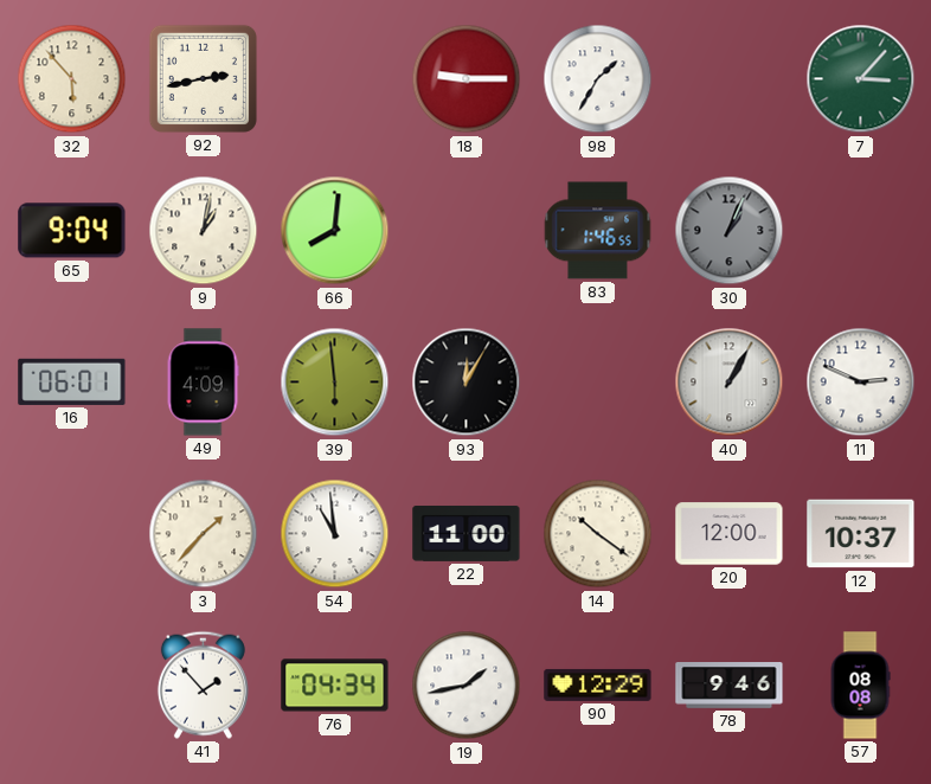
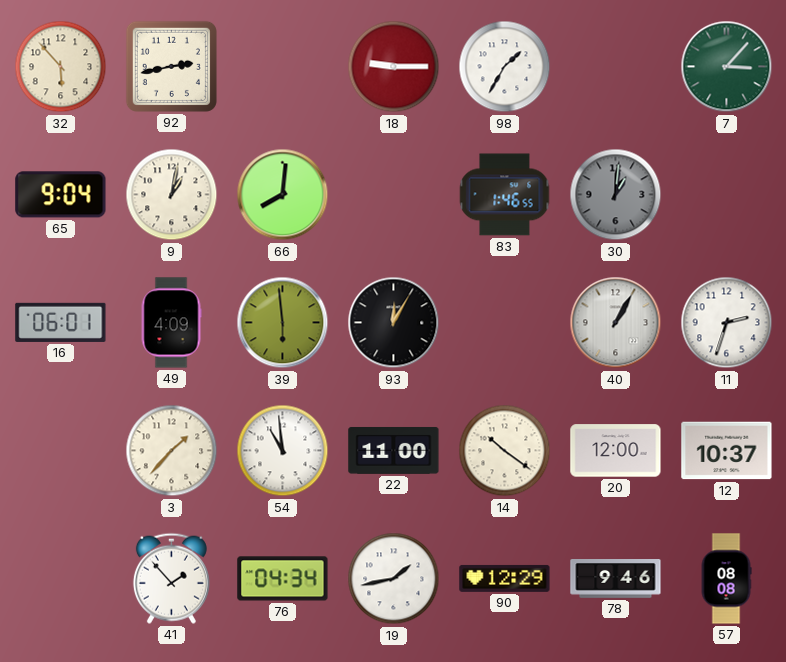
30: 1:04 -> 1:01 (616, 195)
11: 2:49 -> 2:33 (727, 323)
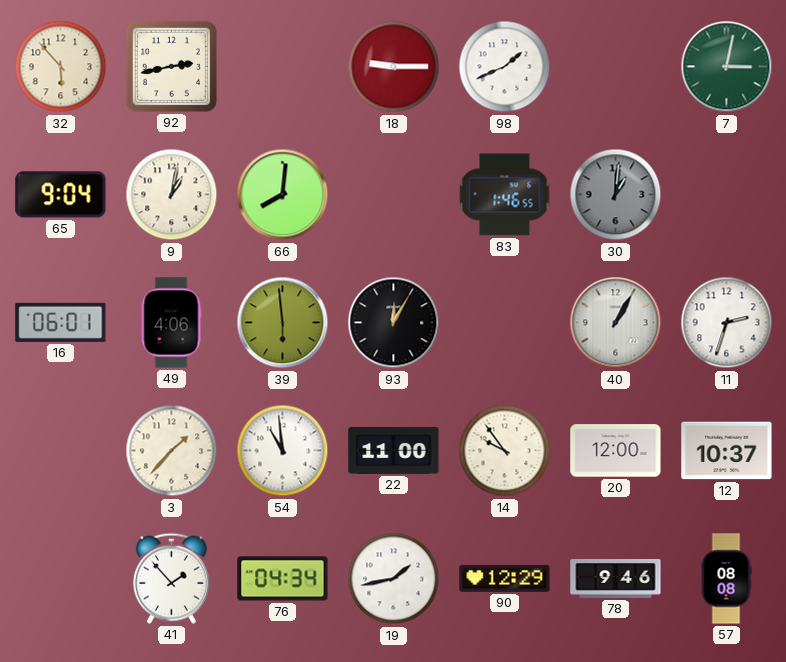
98: 1:35 -> 1:41 (505, 67)
7: 3:07 -> 3:02 (727, 67)
49: 4:09 -> 4:06 (171, 323)
14: 10:21 -> 9:54 (505, 451)
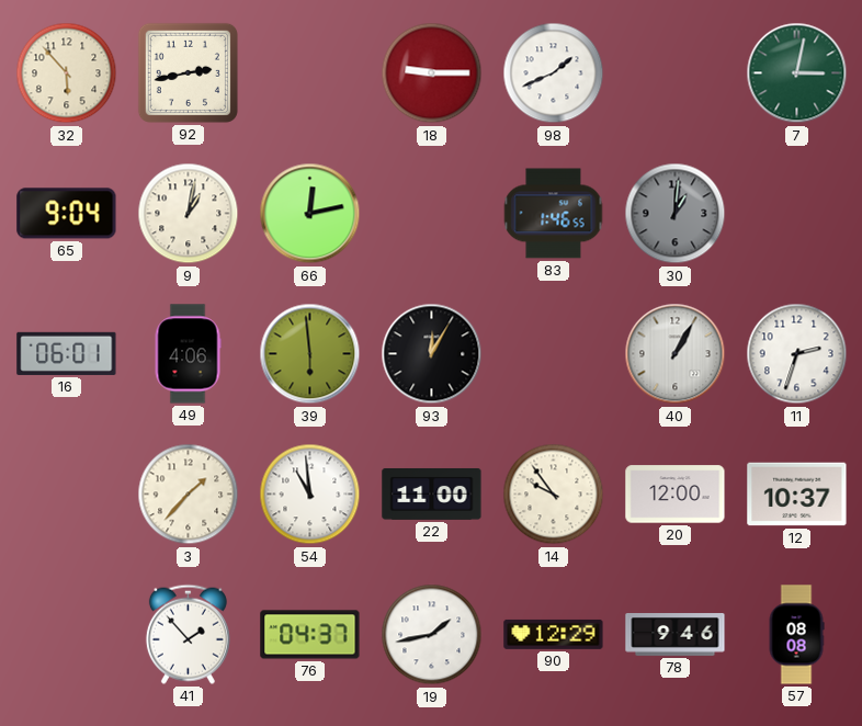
66: 8:01 -> 12:13 (310, 214)
76: 04:34 -> 04:37 (310, 635)
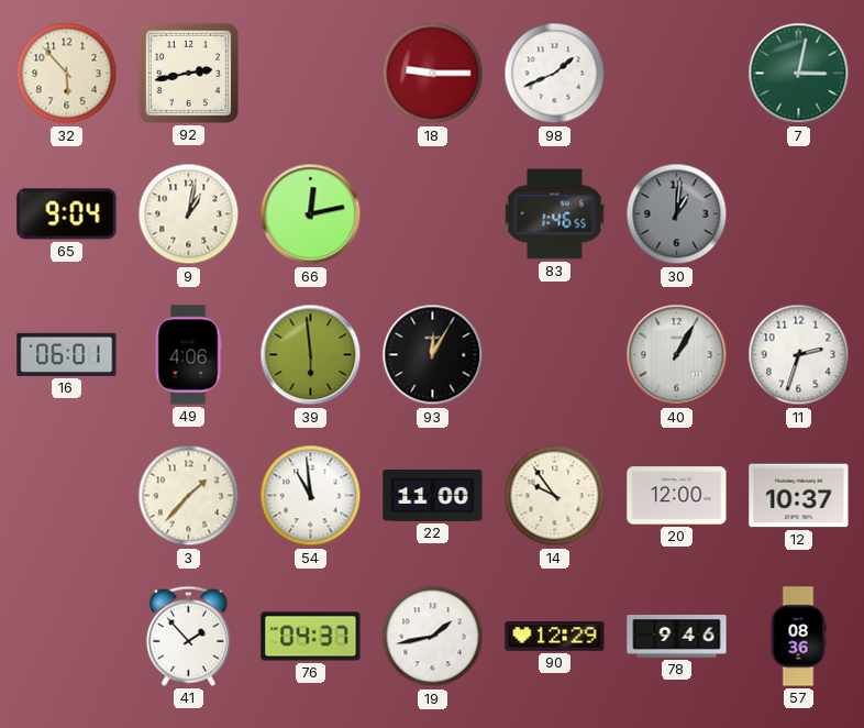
57: 08:08 -> 08:36 (798, 637)
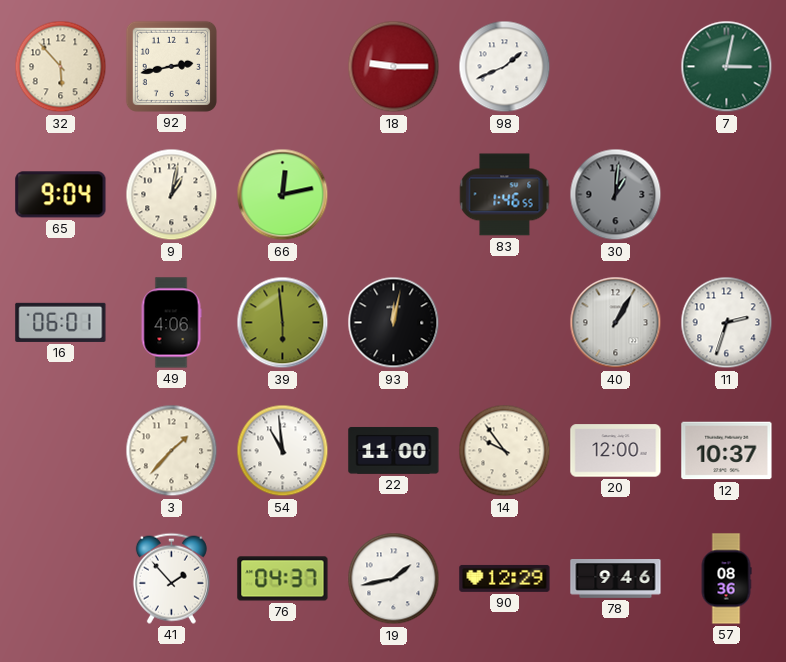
93: 12:05 -> 12:02 (394, 323)
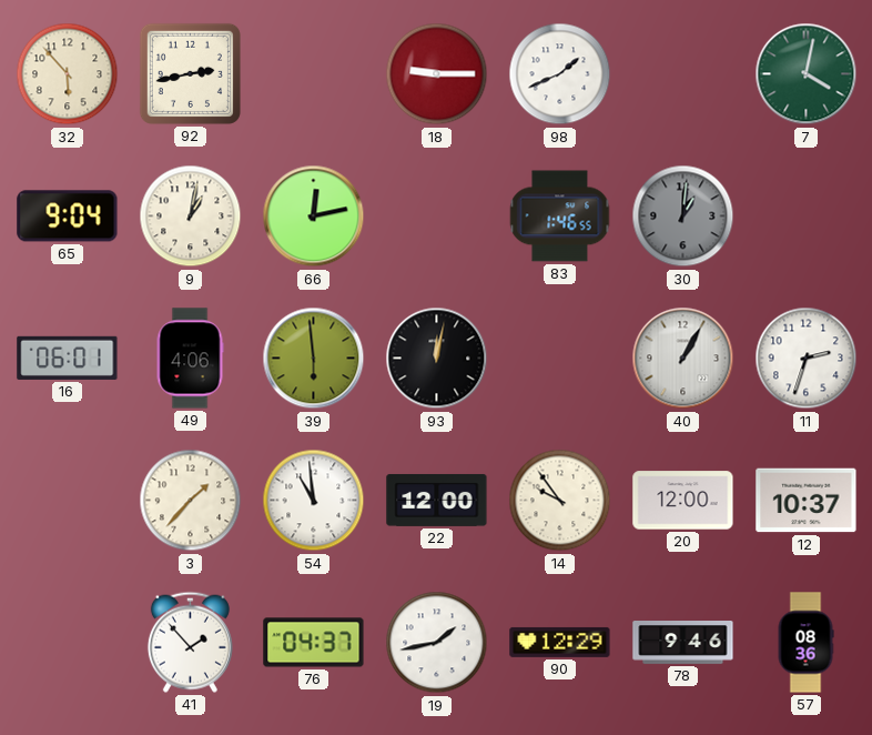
7: 3:02 -> 4:02 (807, 74)
22: 11:00 -> 12:00 (437, 500)
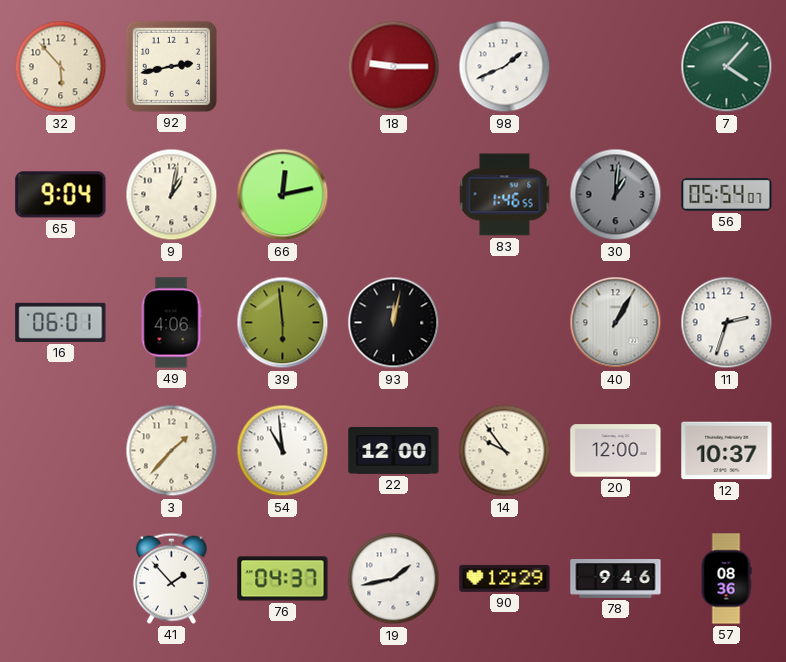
7: 4:02 -> 4:07 (727, 67)
56: none -> 05:54 (727, 195)
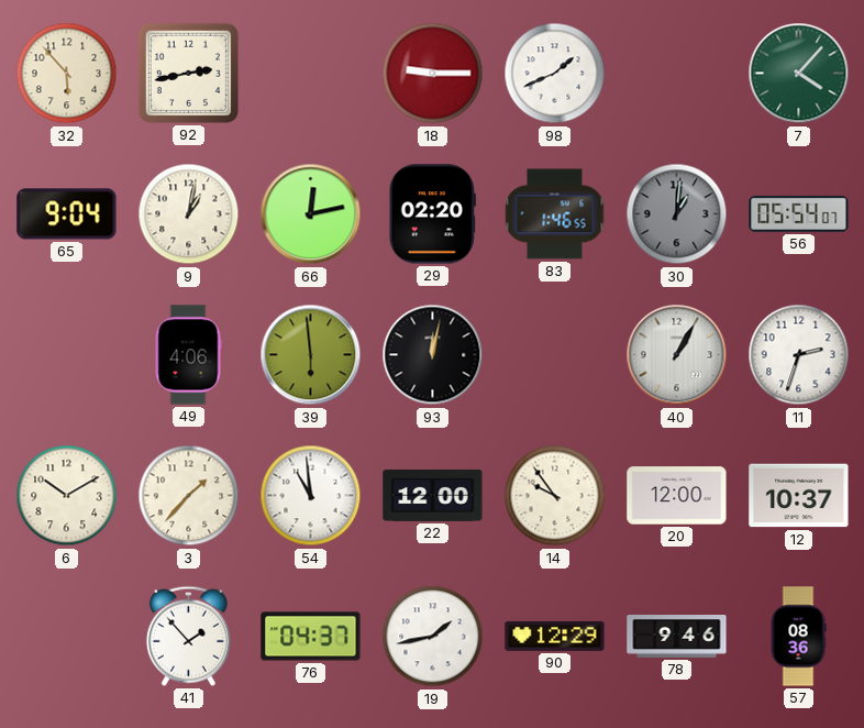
29: none -> 02:20 (432, 214)
16: 06:01 -> none (61, 322)
6: none -> 10:10 (67, 496)
